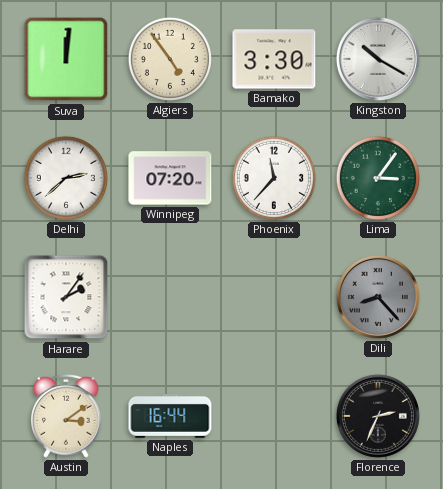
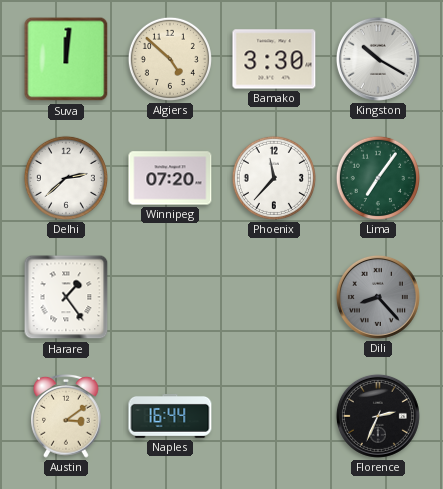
Algiers: 4:54 -> 4:52 (170, 59)
Lima: 3:06 -> 7:06 (378, 178)
Harare: 2:06 -> 1:24 (66, 297)
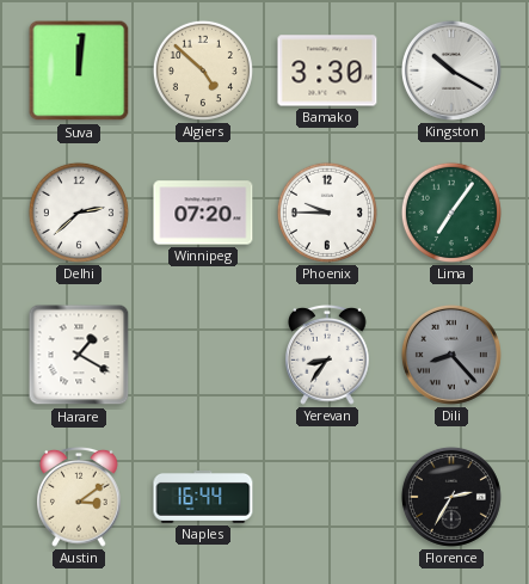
Phoenix: 11:37 -> 9:45 (327, 213)
Harare: 1:24 -> 1:20 (79, 355)
Yerevan: none -> 8:36 (327, 355)
Florence: 2:34 -> 2:35 (451, 497)
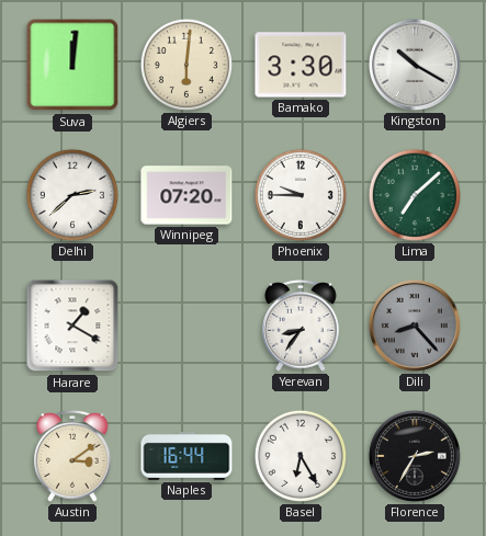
Algiers: 4:52 -> 6:01 (187, 65)
Lima: 7:06 -> 7:08 (415, 195)
Basel: none -> 6:25 (301, 456)
